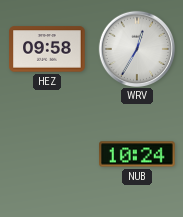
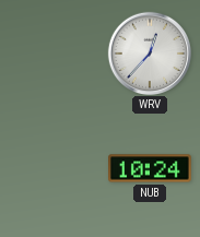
HEZ: 09:58 -> none (47, 49)
WRV: 12:35 -> 12:37 (149, 52)
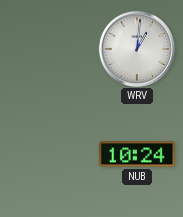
WRV: 12:37 -> 1:01 (136, 48)
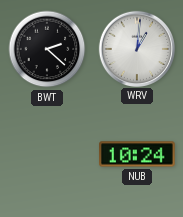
BWT: none -> 2:22 (47, 49)
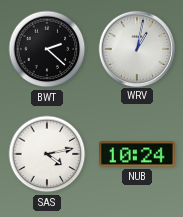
WRV: 1:01 -> 1:02 (136, 48)
SAS: none -> 4:13 (47, 154)
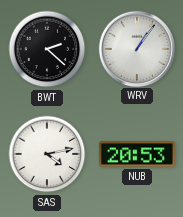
WRV: 1:02 -> 1:06 (136, 48)
NUB: 10:24 -> 20:53 (137, 154)
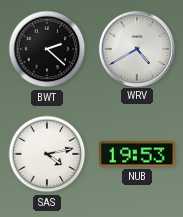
WRV: 1:06 -> 4:40 (136, 48)
NUB: 20:53 -> 19:53 (137, 154)
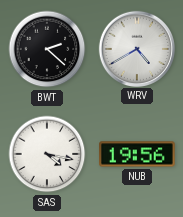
SAS: 4:13 -> 4:17 (47, 154)
NUB: 19:53 -> 19:56 (137, 154)
